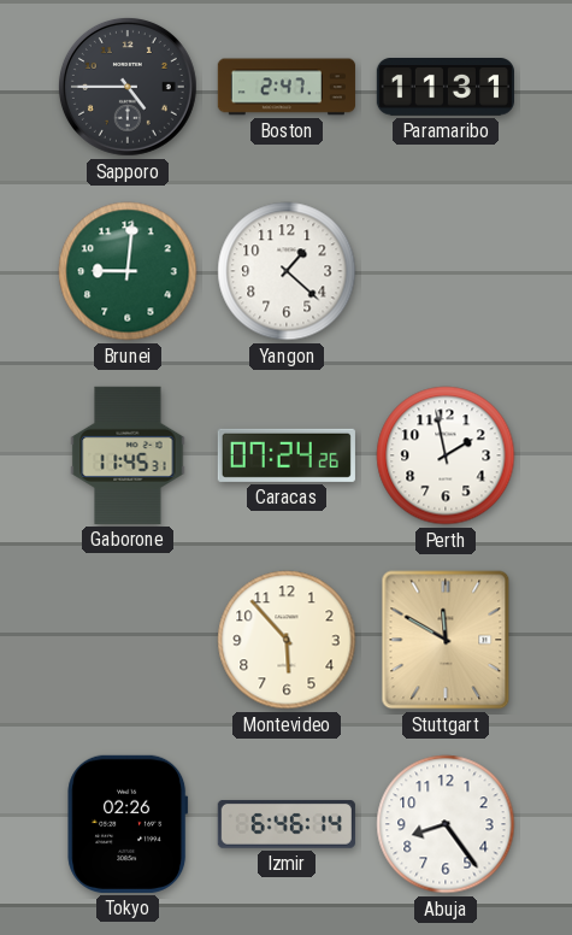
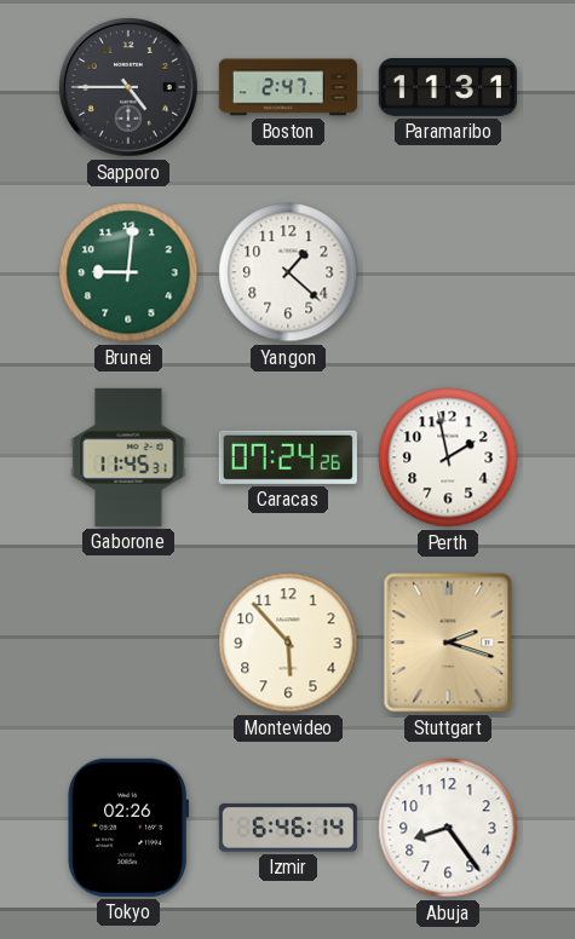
Stuttgart: 11:50 -> 2:18 (448, 643)
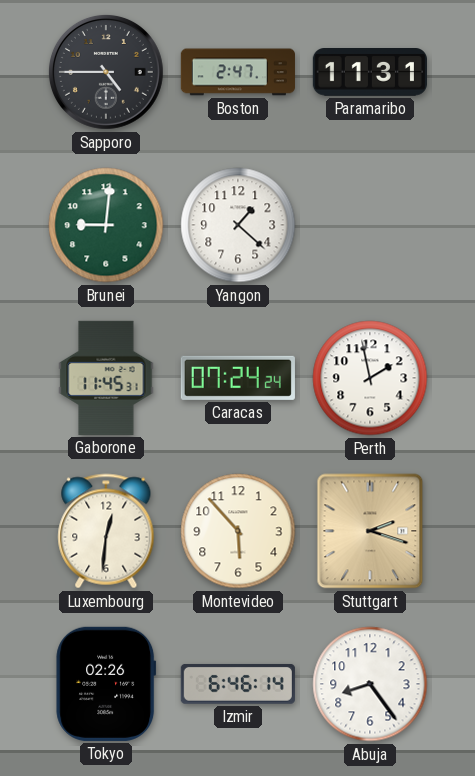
Caracas: 07:24:26 -> 07:24:24 (238, 378)
Luxembourg: none -> 12:31 (106, 531)
